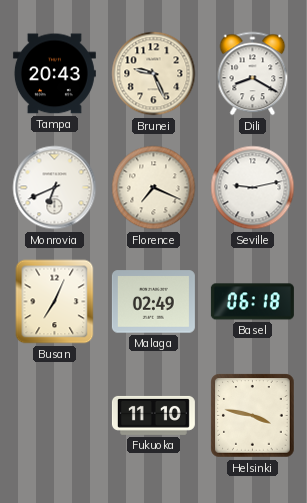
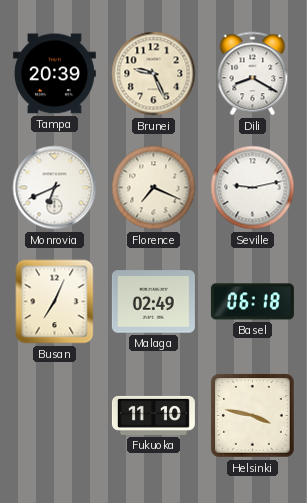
Tampa: 20:43 -> 20:39 (54, 74)
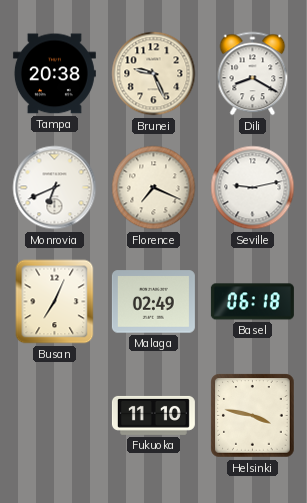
Tampa: 20:39 -> 20:38 (54, 74)
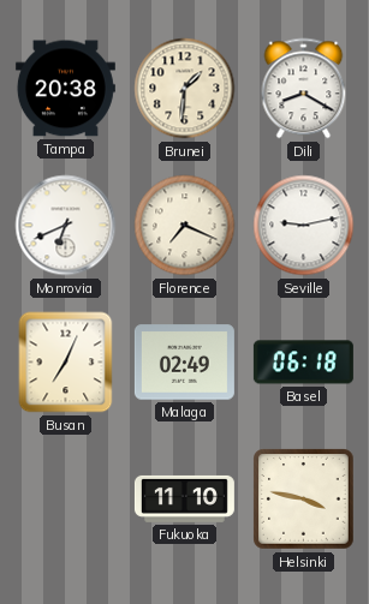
Brunei: 9:26 -> 1:31 (185, 89)
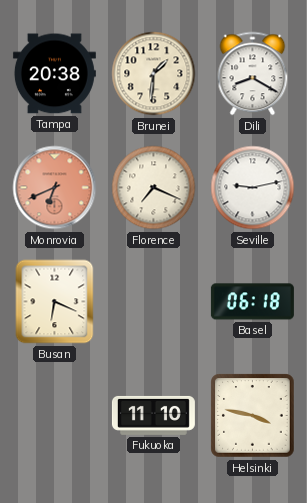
Monrovia dial: white -> salmon (55, 188)
Busan: 7:04 -> 6:19 (55, 302)
Malaga: 02:49 -> none (184, 363)
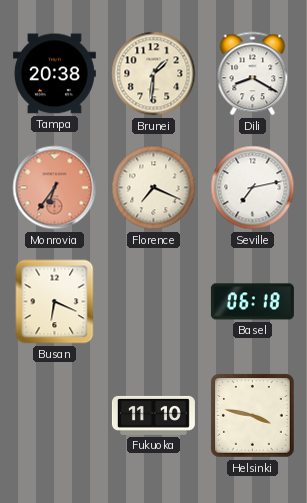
Monrovia: 6:41 -> 6:36 (55, 188)
Seville: 9:13 -> 7:13 (253, 188)
